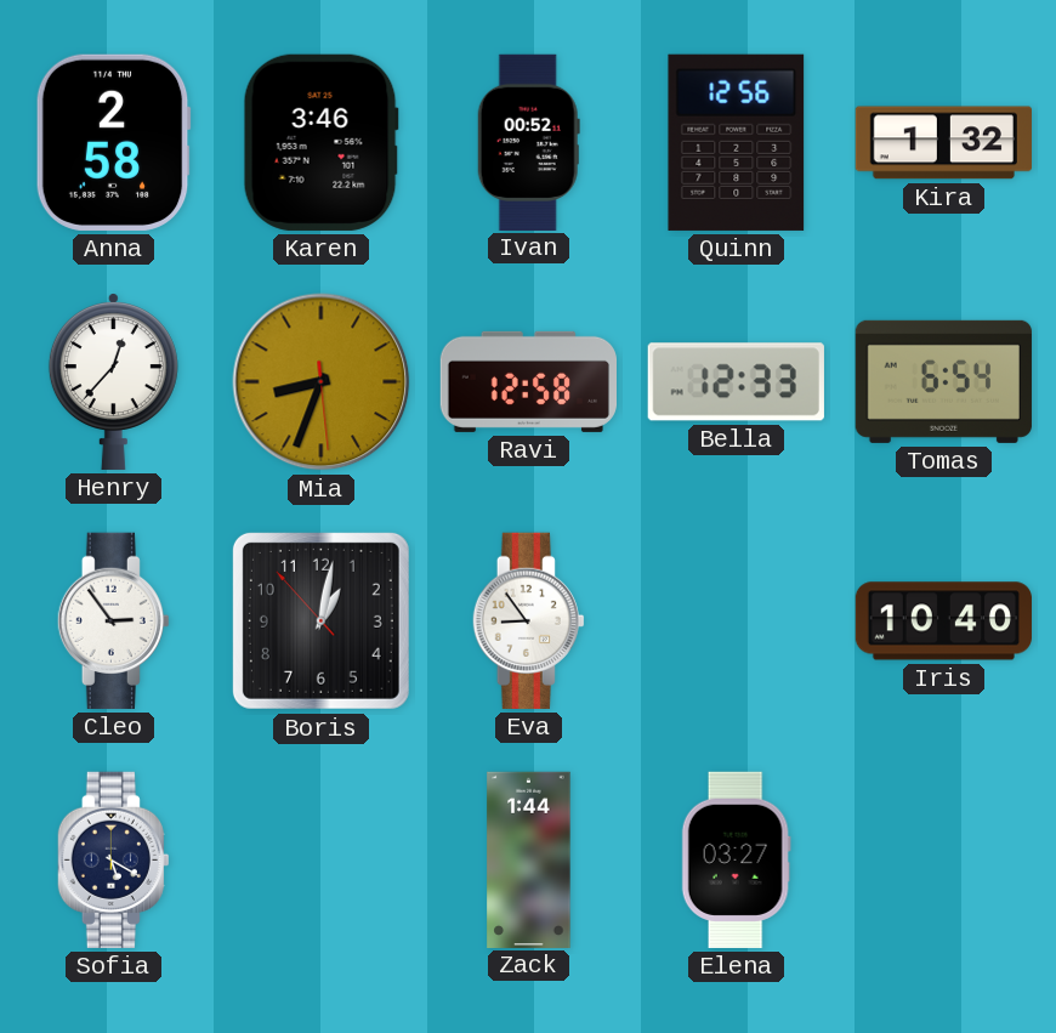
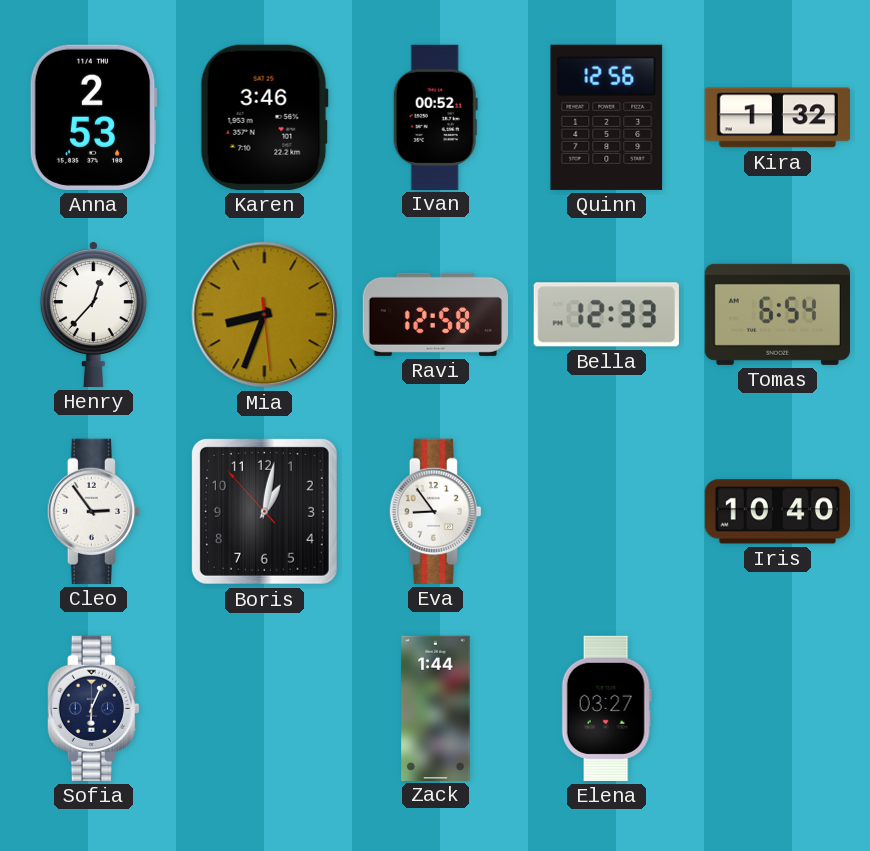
Anna: 2:58 -> 2:53 (93, 117)
Sofia: 5:20 -> 6:04 (93, 708)
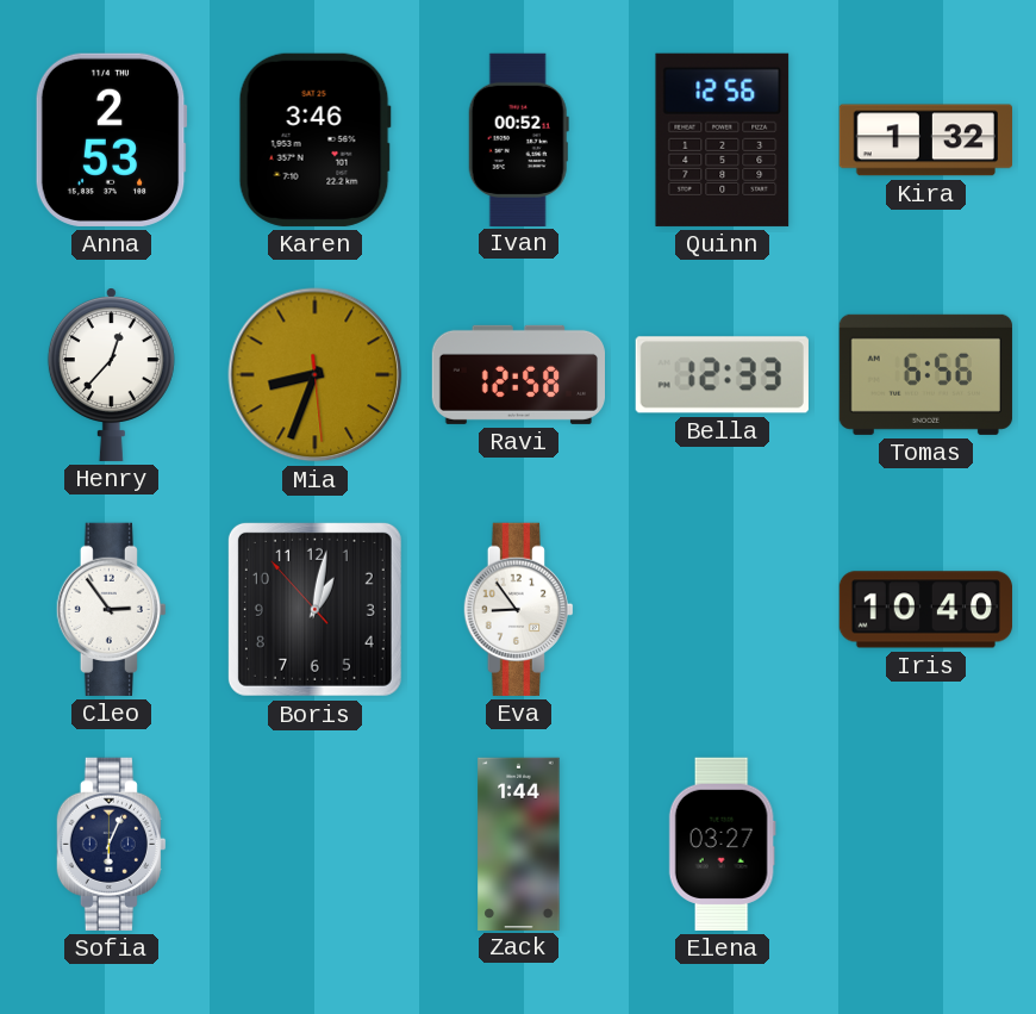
Tomas: 6:54 -> 6:56 (925, 374)
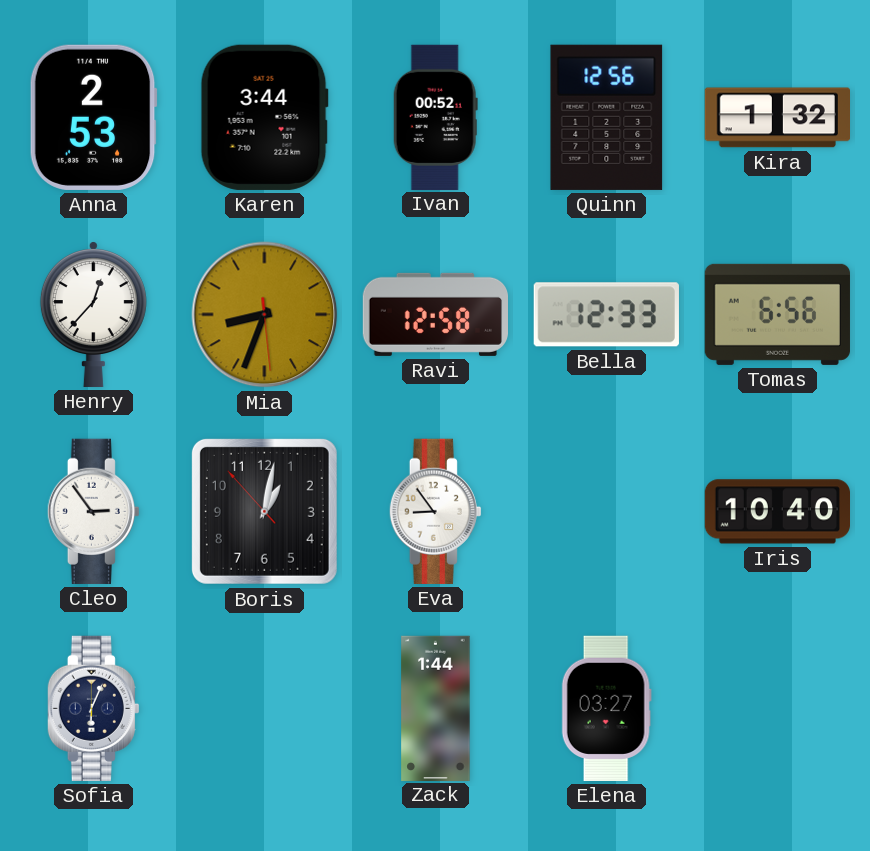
Karen: 3:46 -> 3:44 (264, 117)
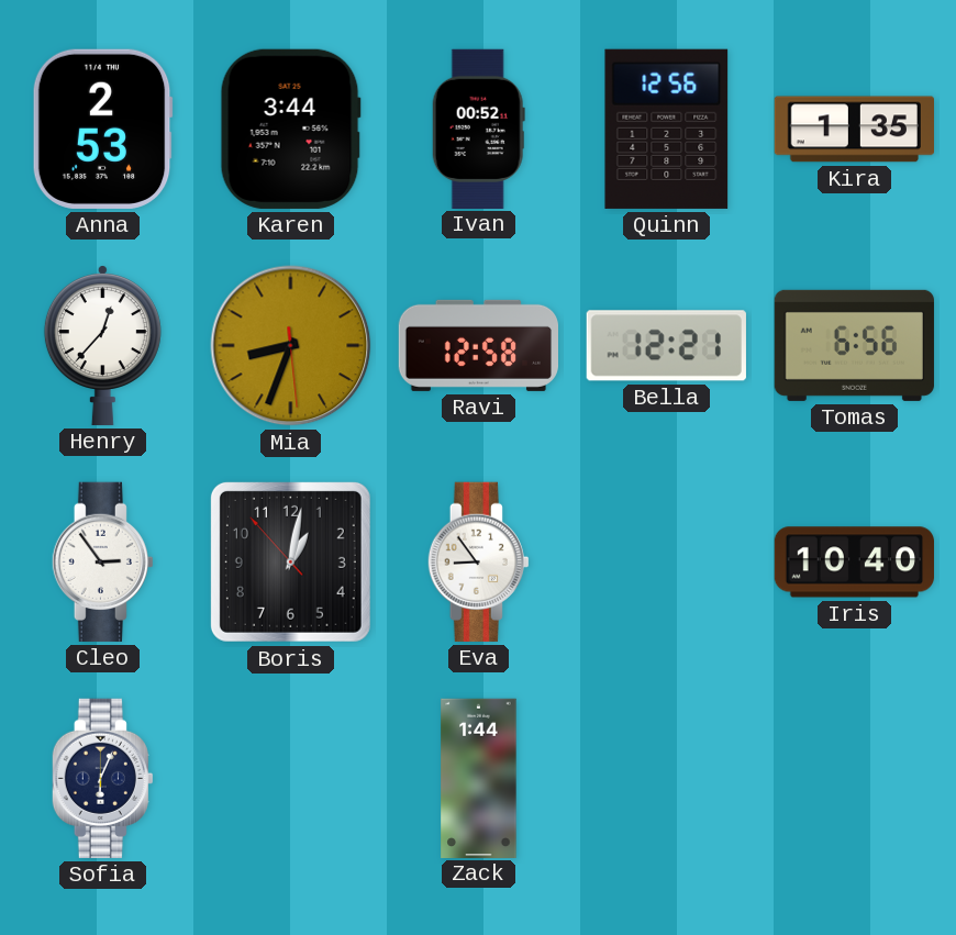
Kira: 1:32 -> 1:35 (854, 130)
Bella: 12:33 -> 12:21 (666, 346)
Elena: 03:27 -> none (606, 708)
